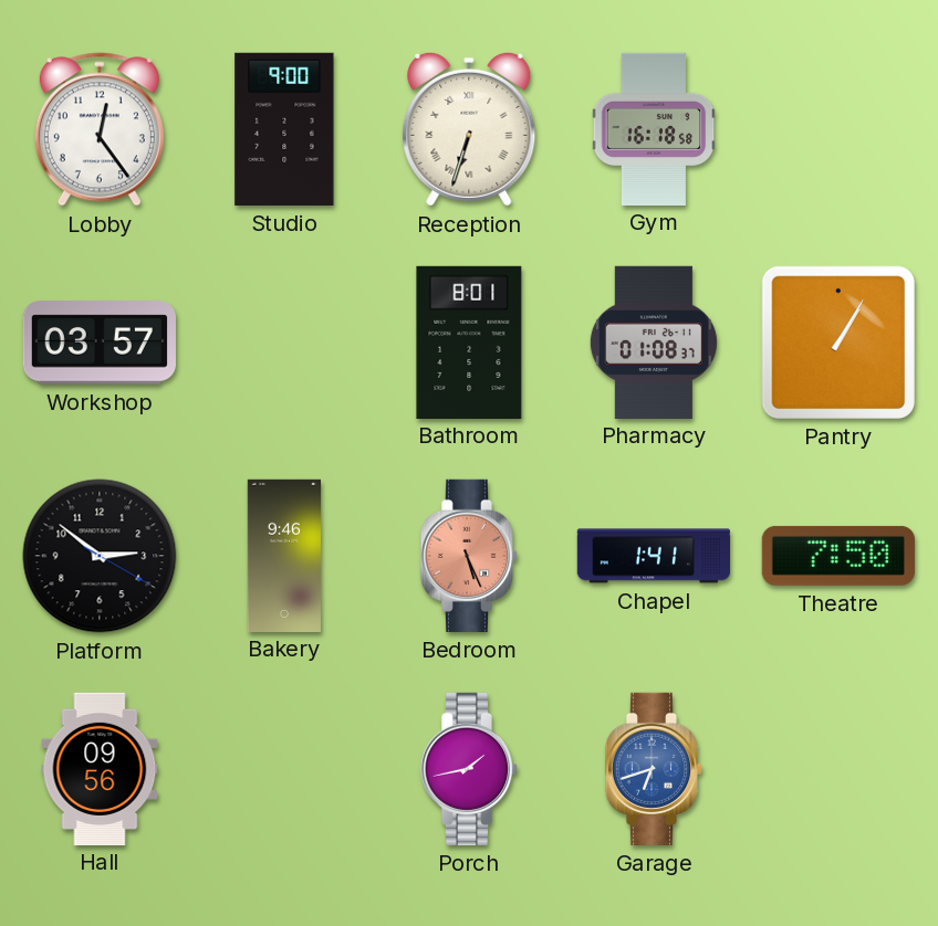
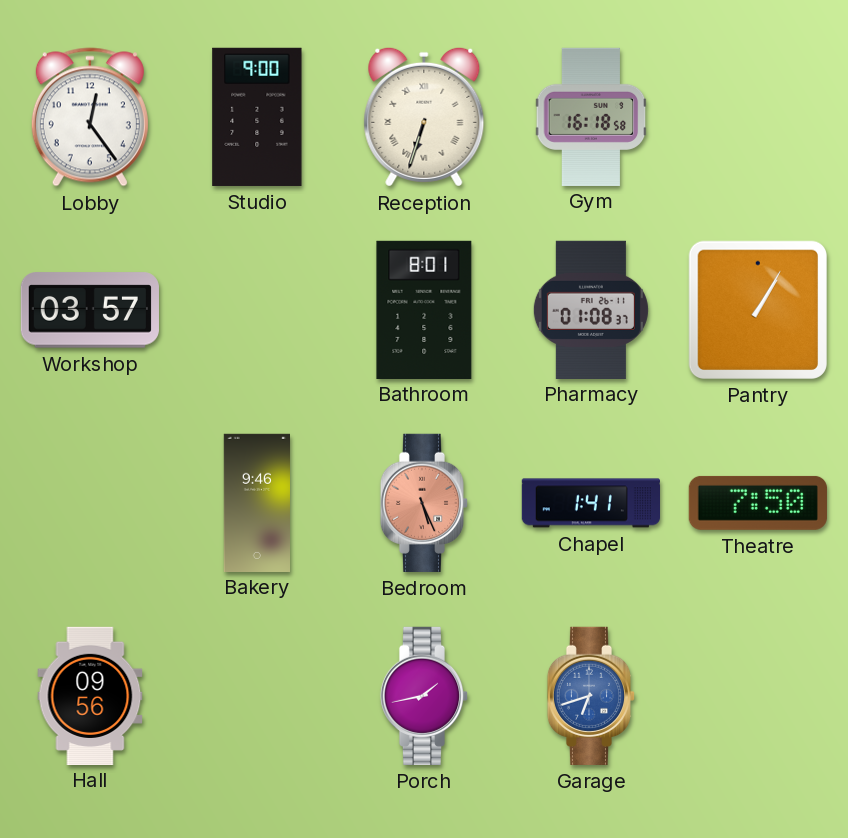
Platform: 2:51 -> none (100, 556)
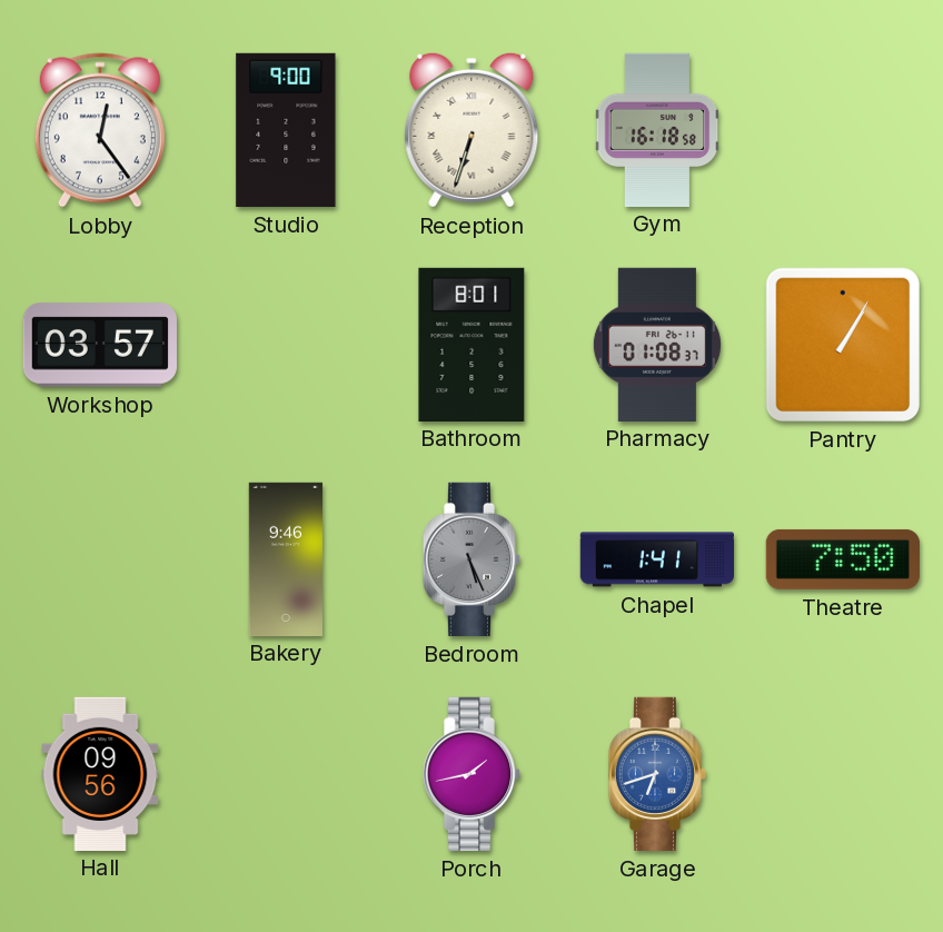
Bedroom dial: salmon -> grey (471, 559)
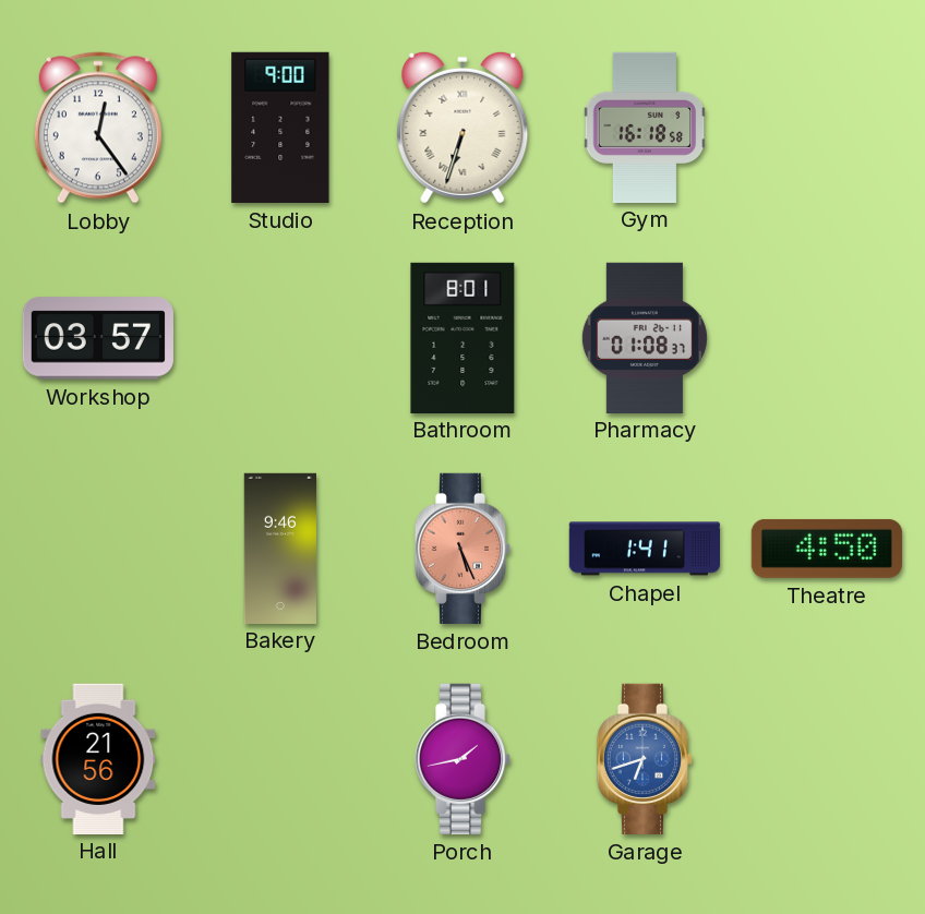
Pantry: 1:05 -> none (843, 345)
Bedroom dial: grey -> salmon (463, 549)
Theatre: 7:50 -> 4:50 (827, 549)
Hall: 09:56 -> 21:56 (98, 758)
